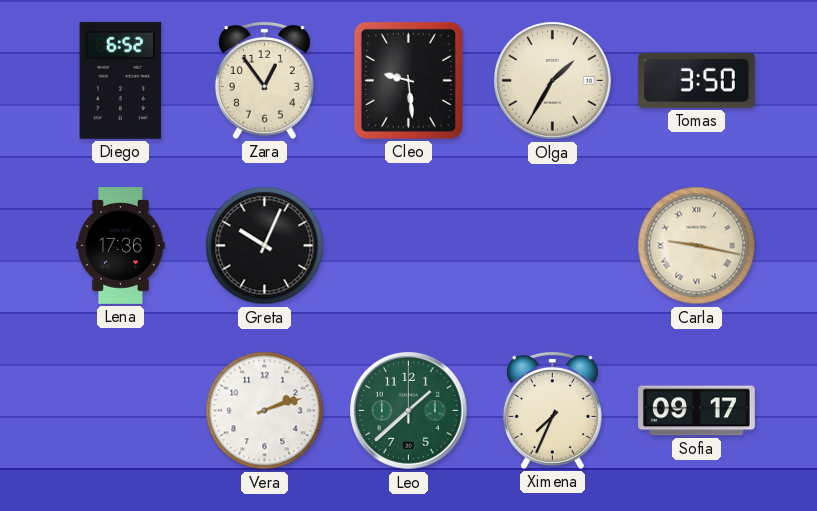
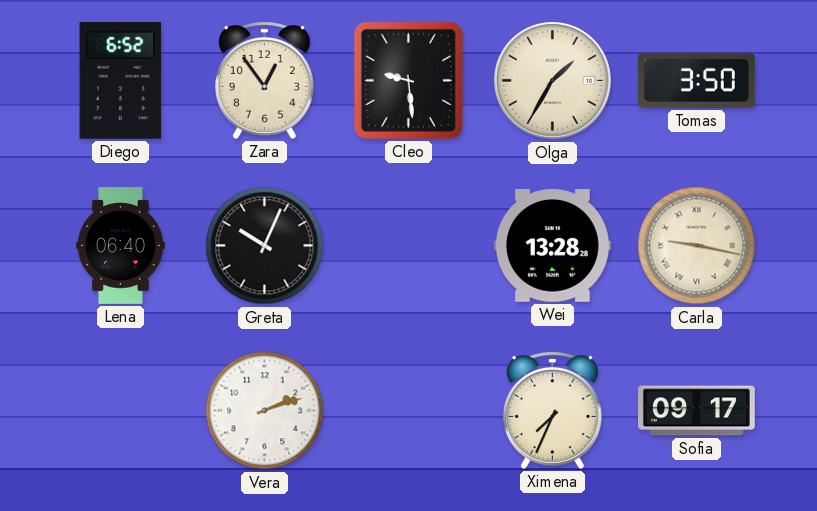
Lena: 17:36 -> 06:40 (121, 246)
Wei: none -> 13:28 (552, 246)
Leo: 1:38 -> none (409, 411)
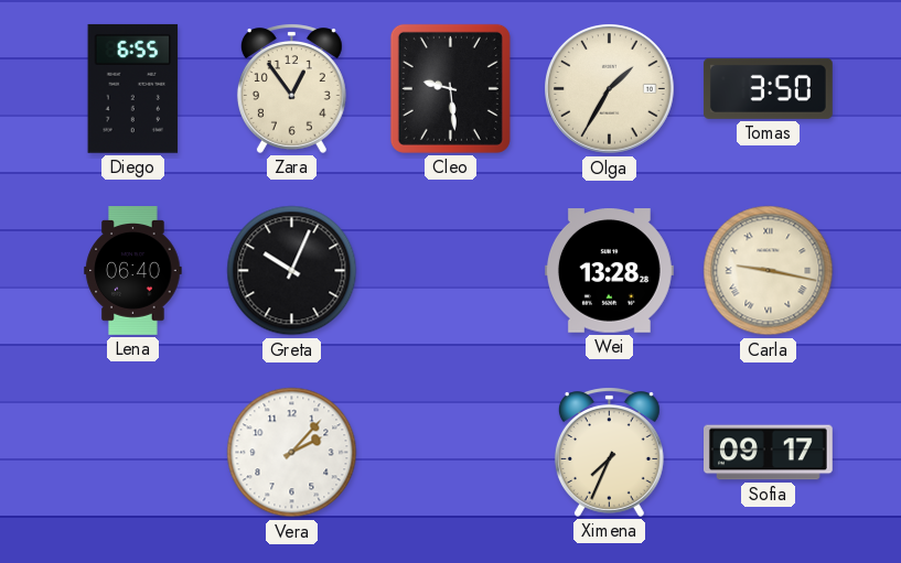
Diego: 6:52 -> 6:55 (133, 88)
Vera: 2:12 -> 2:07 (292, 453)
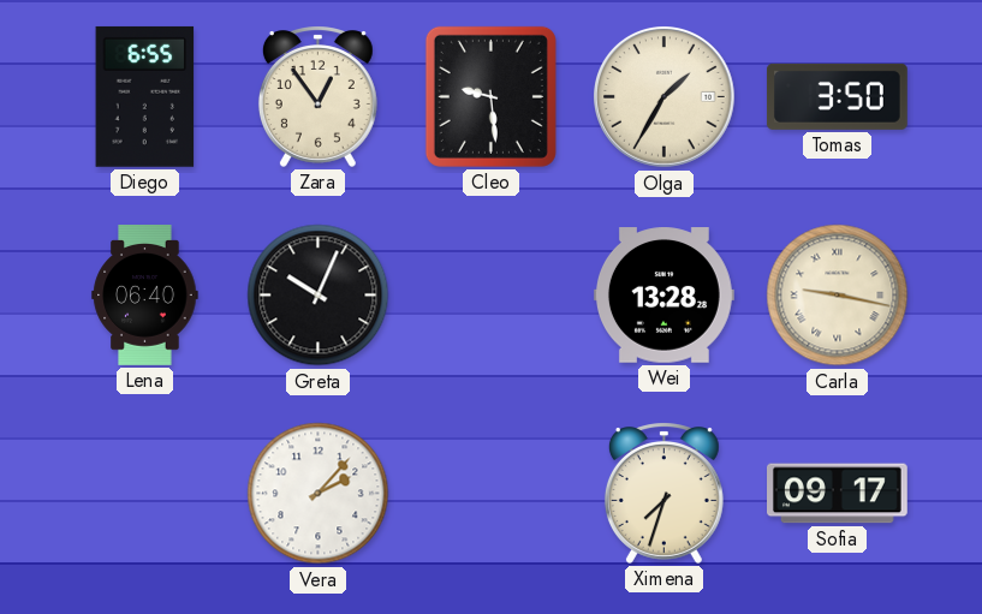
Ximena: 7:34 -> 7:33 (663, 493)
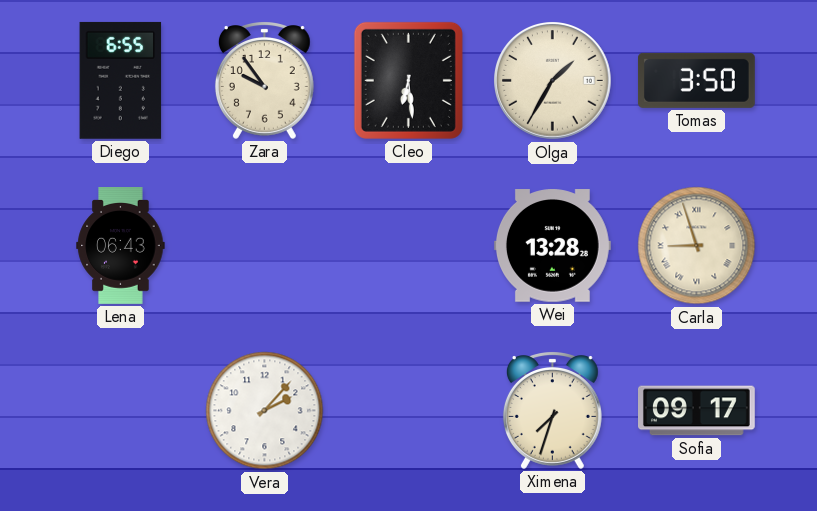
Zara: 12:54 -> 9:54 (264, 80)
Cleo: 9:29 -> 6:29 (408, 80)
Lena: 06:40 -> 06:43 (121, 246)
Greta: 10:04 -> none (319, 296)
Carla: 9:17 -> 8:57 (697, 246)
